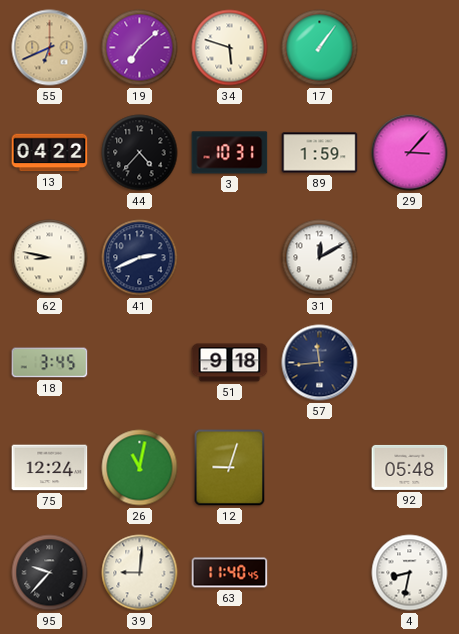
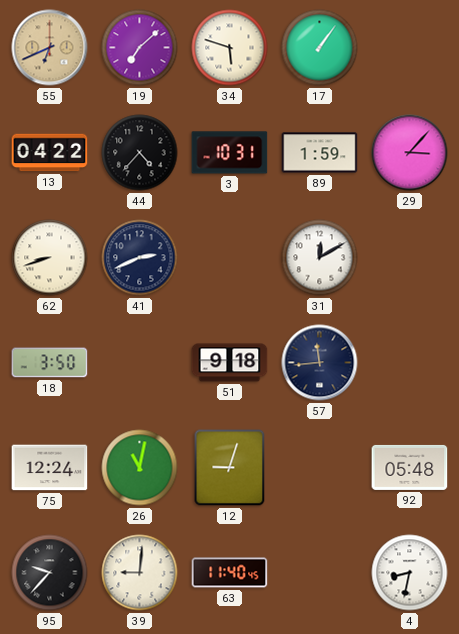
62: 8:47 -> 8:42 (50, 258)
18: 3:45 -> 3:50 (50, 363)
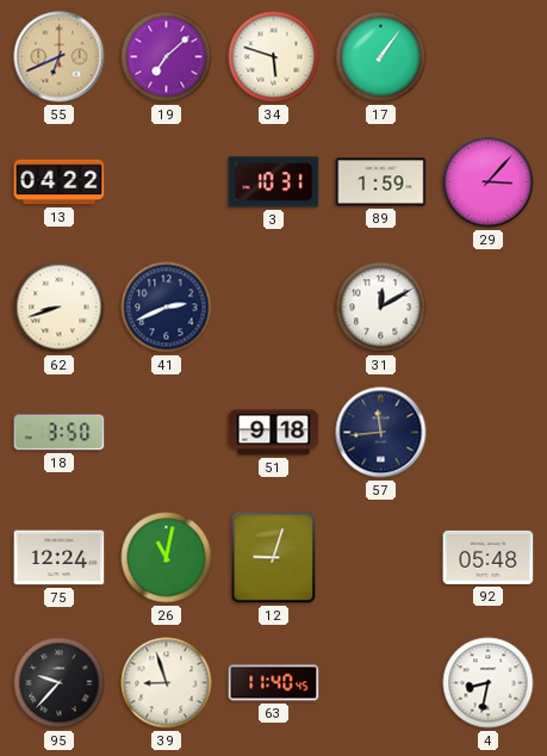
44: 4:37 -> none (140, 153)
39: 9:01 -> 8:57 (167, 683)
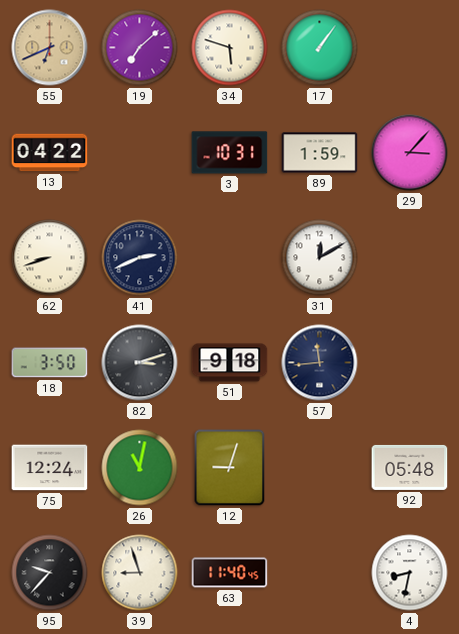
82: none -> 3:12 (140, 363)
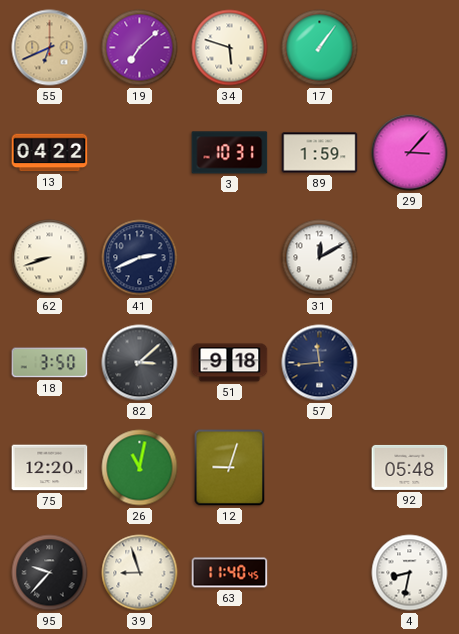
82: 3:12 -> 3:08 (140, 363)
75: 12:24 -> 12:20 (50, 468)
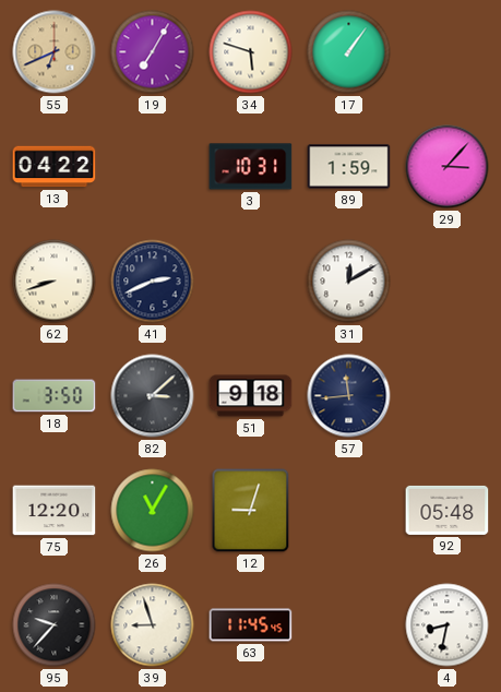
19: 7:08 -> 7:05 (153, 52)
26: 11:02 -> 11:05 (153, 511)
63: 11:40 -> 11:45 (251, 625)
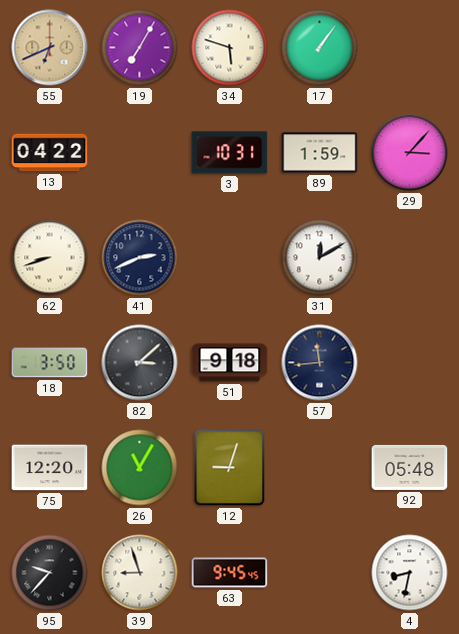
63: 11:45 -> 9:45 (230, 573)
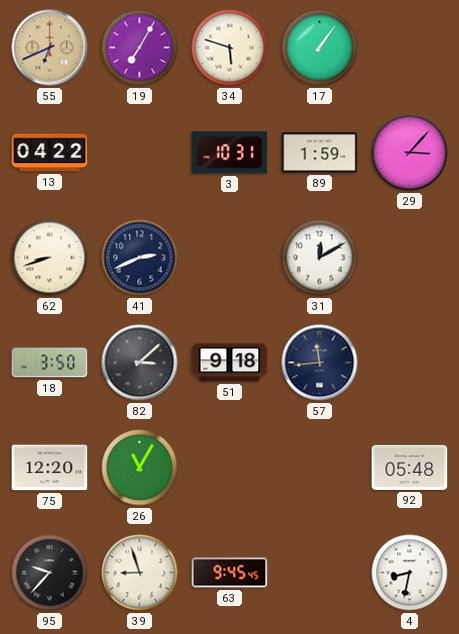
12: 9:03 -> none (230, 468)
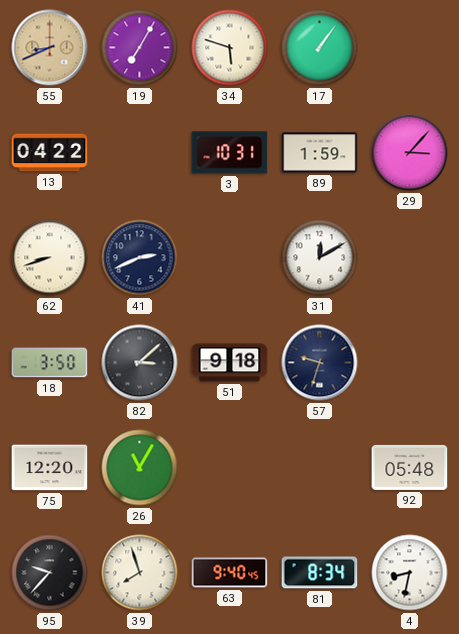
55: 6:41 -> 8:41 (50, 48)
57: 11:44 -> 9:33 (320, 363)
39: 8:57 -> 7:57 (140, 573)
63: 9:45 -> 9:40 (230, 573)
81: none -> 8:34 (320, 573)
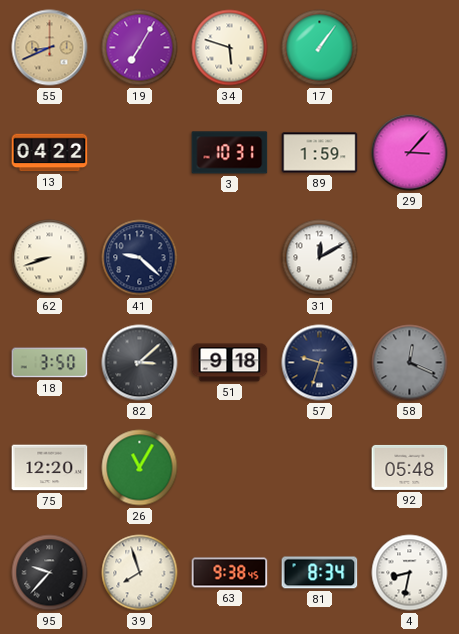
41: 2:41 -> 9:22 (140, 258)
58: none -> 12:19 (410, 363)
63: 9:40 -> 9:38 (230, 573)
